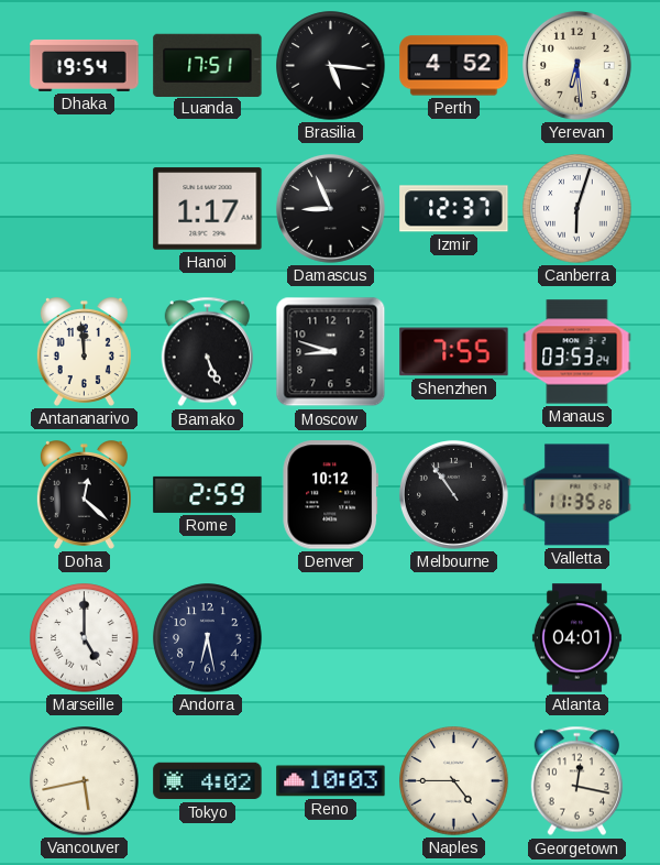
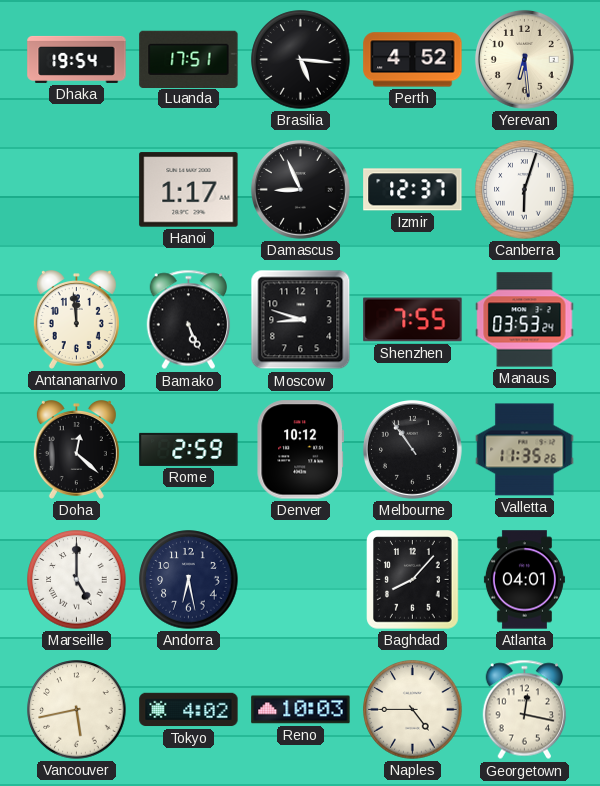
Baghdad: none -> 8:07 (413, 580)
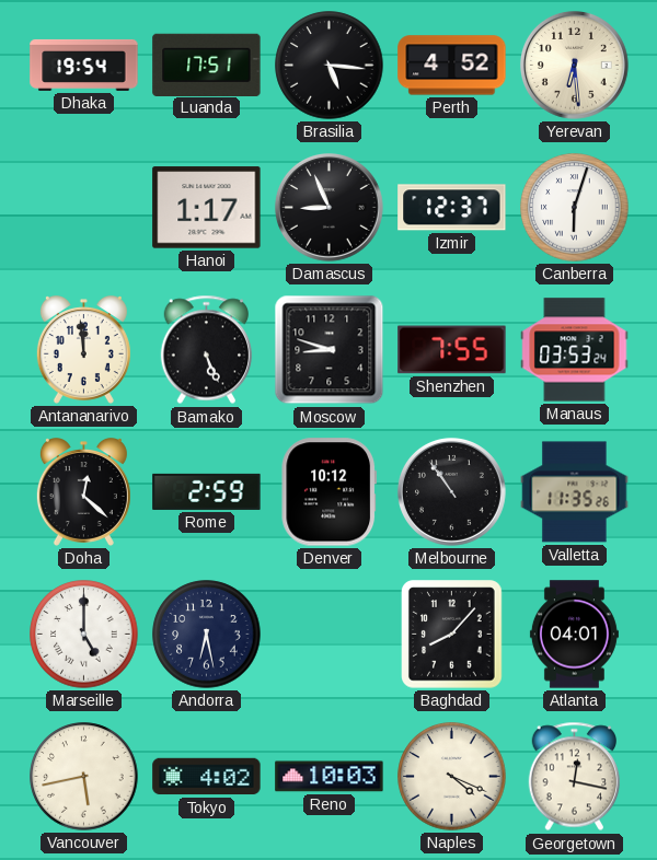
Naples: 4:45 -> 4:19 (452, 777)
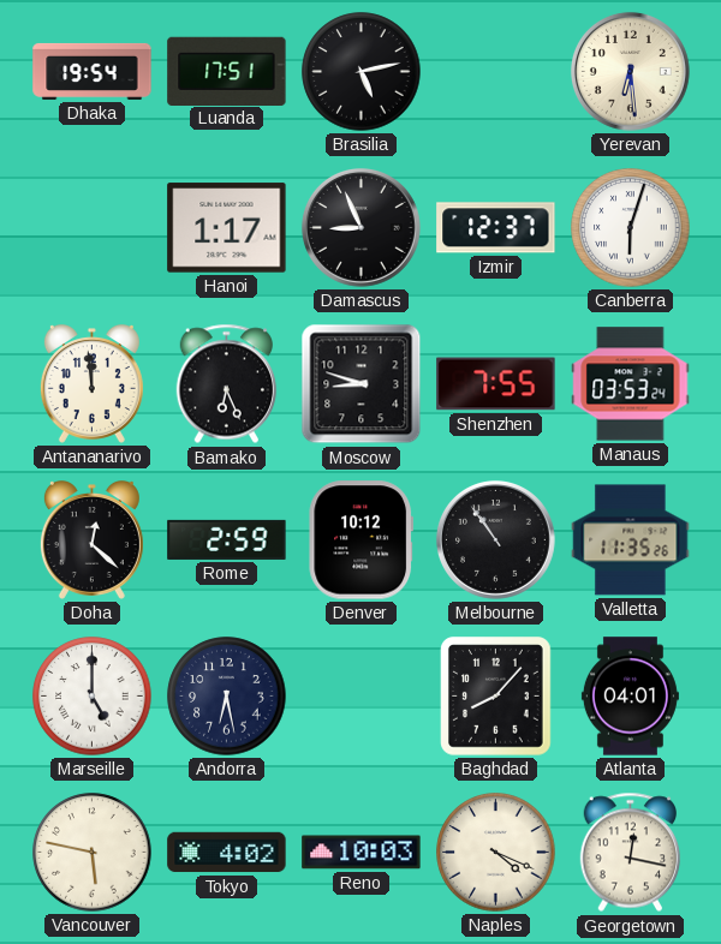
Brasilia: 5:16 -> 5:13 (362, 72)
Perth: 4:52 -> none (452, 66)
Bamako: 5:26 -> 6:26 (227, 384)
Vancouver: 5:43 -> 5:47 (93, 853)
